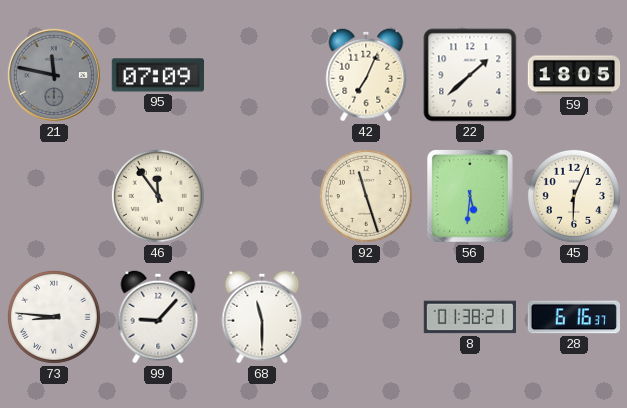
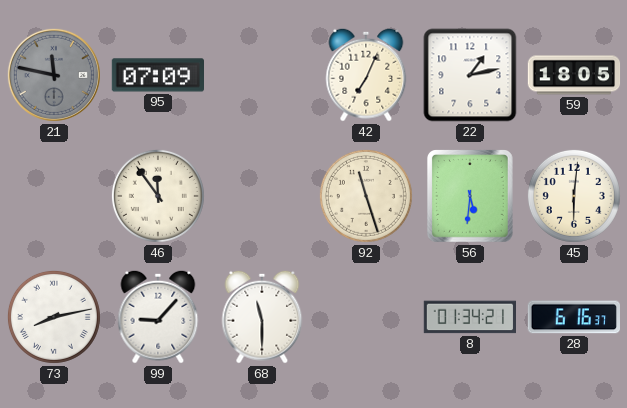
22: 1:38 -> 1:13 (470, 75)
45: 6:04 -> 6:01 (574, 196)
73: 8:46 -> 8:13 (54, 317)
8: 01:38 -> 01:34 (470, 317)
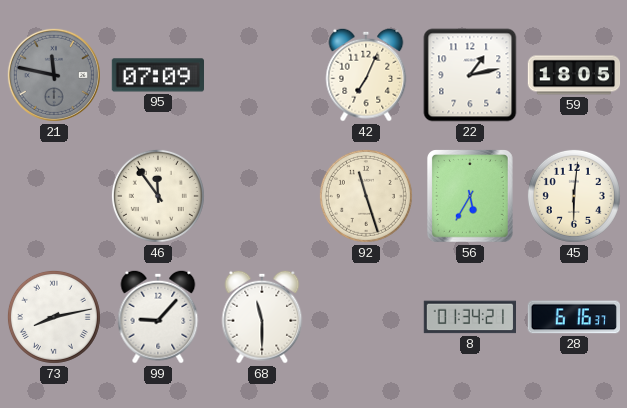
56: 5:31 -> 5:35 (471, 197)
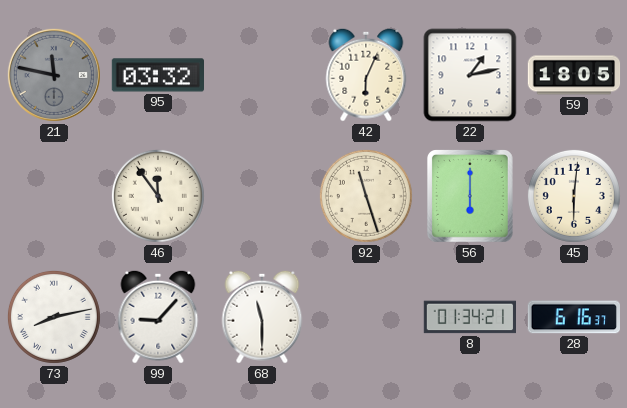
95: 07:09 -> 03:32 (157, 75)
42: 7:04 -> 6:04 (366, 75)
56: 5:35 -> 6:00 (471, 197)
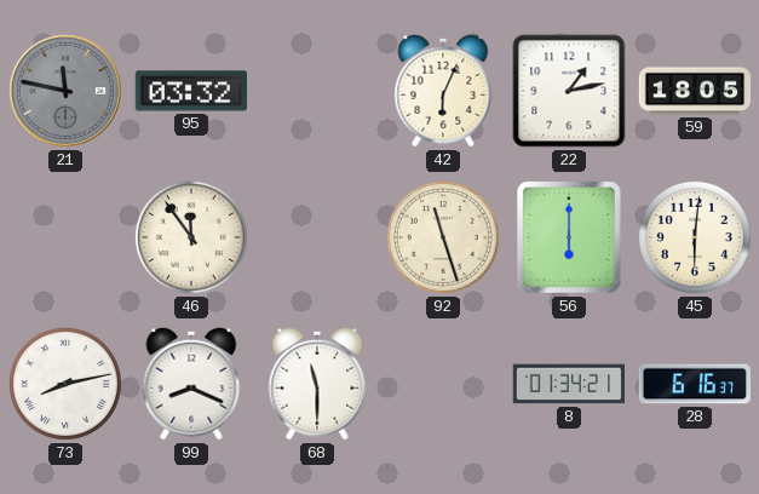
99: 9:07 -> 8:19 (191, 384)
